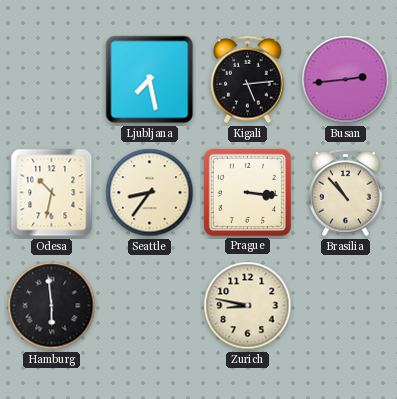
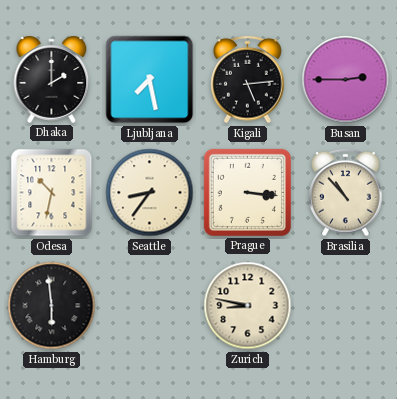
Dhaka: none -> 2:00 (52, 79)
Busan: 2:44 -> 2:45 (346, 80)
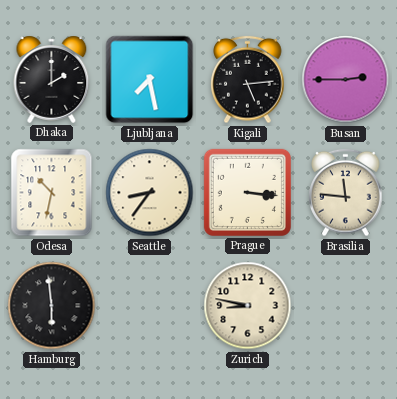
Brasilia: 10:53 -> 11:46 (346, 193)
